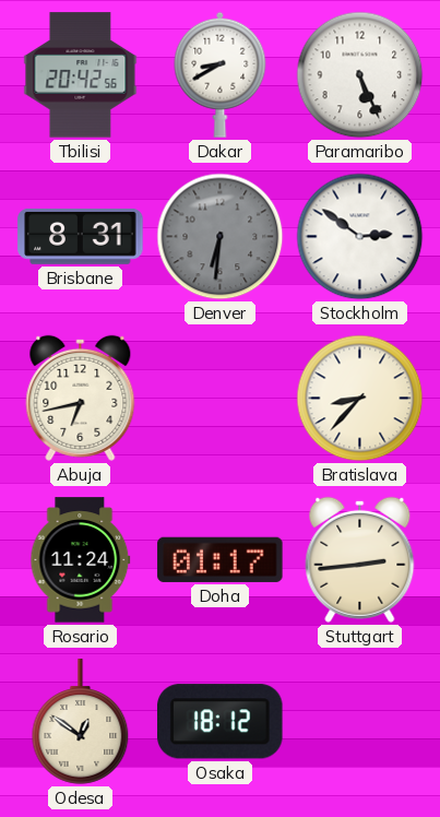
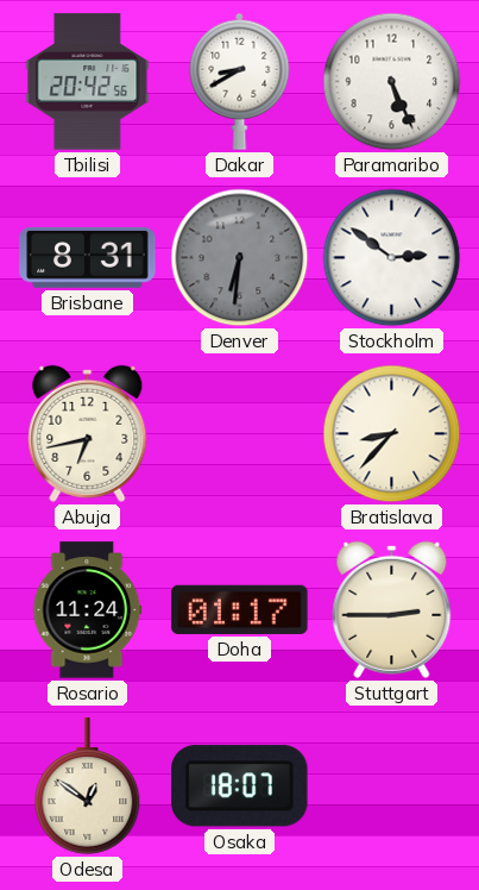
Stuttgart: 2:44 -> 2:45 (392, 609)
Osaka: 18:12 -> 18:07 (240, 786)
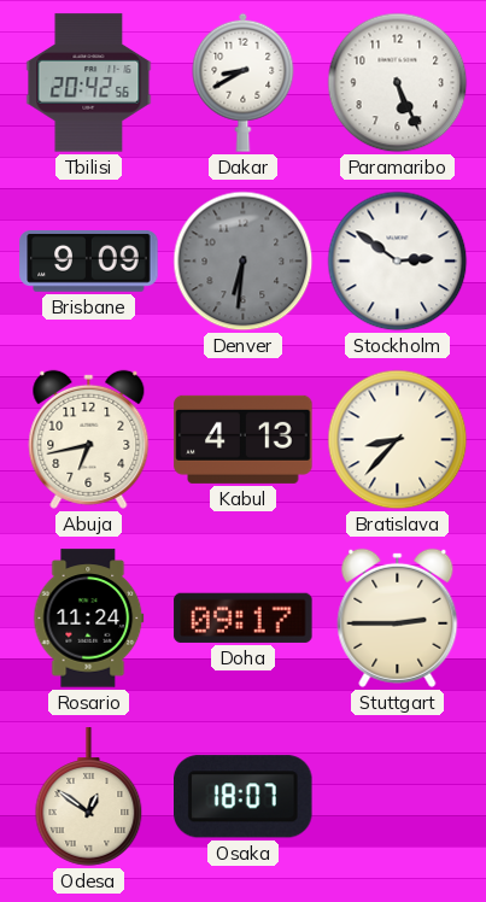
Brisbane: 8:31 -> 9:09 (89, 260)
Kabul: none -> 4:13 (244, 439)
Doha: 01:17 -> 09:17 (244, 617)
